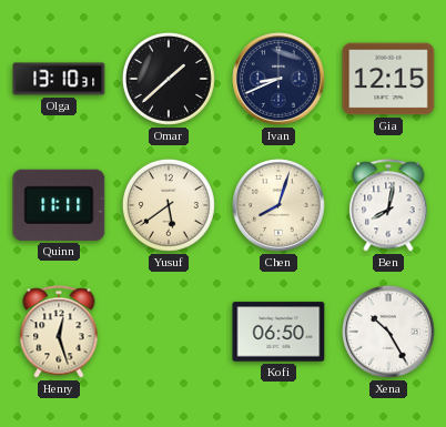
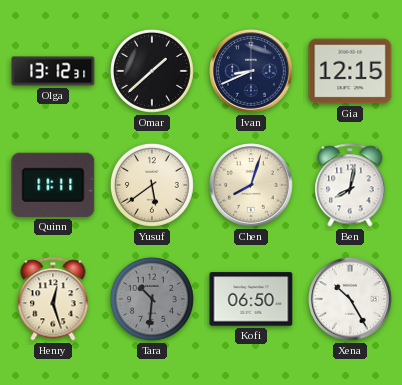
Olga: 13:10 -> 13:12 (53, 71)
Tara: none -> 10:31 (152, 299)
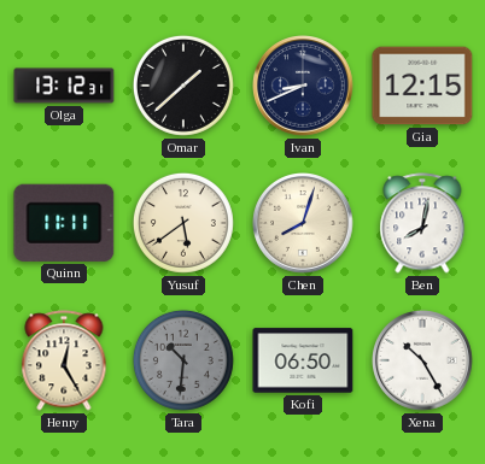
Henry: 12:27 -> 12:25 (64, 360)
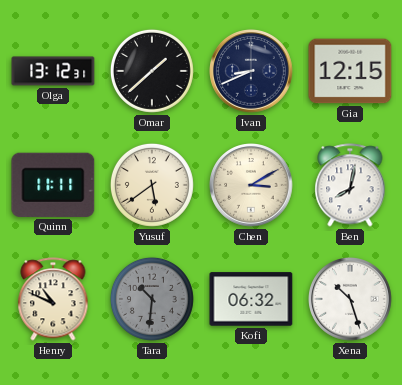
Chen: 8:03 -> 3:10 (252, 186)
Henry: 12:25 -> 10:49 (53, 299)
Kofi: 06:50 -> 06:32 (251, 299)
Xena: 10:25 -> 10:27 (351, 300)
